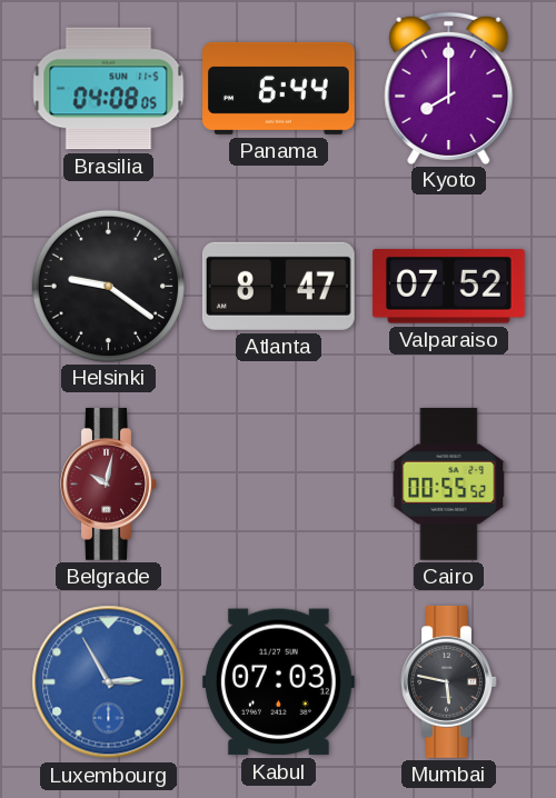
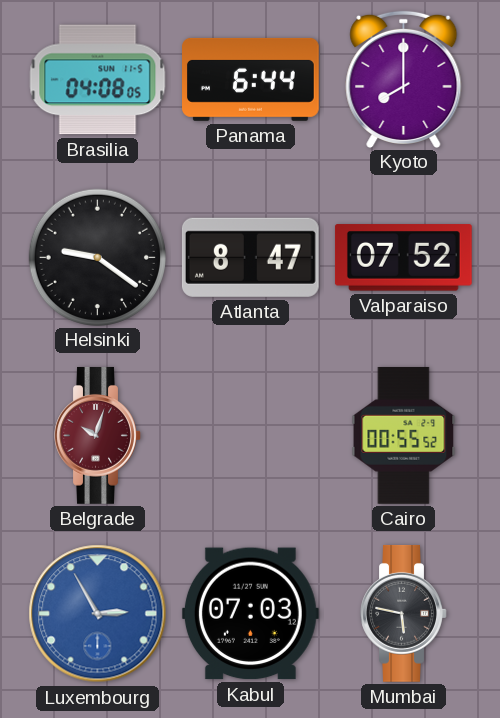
Belgrade: 10:02 -> 10:03 (98, 436)
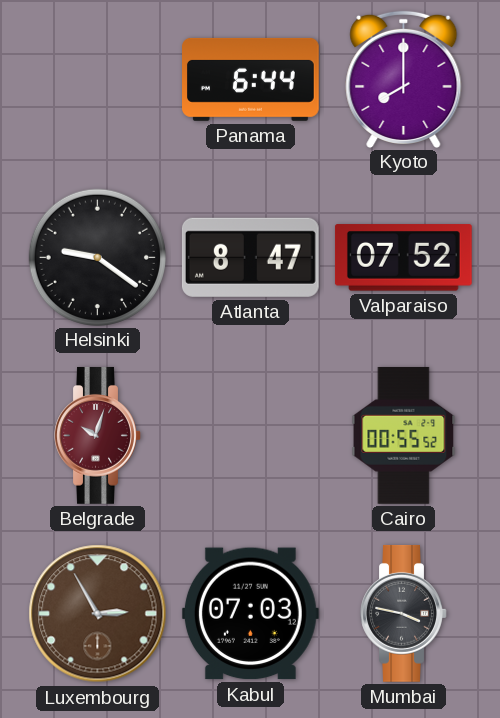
Brasilia: 04:08 -> none (98, 80)
Luxembourg dial: blue -> brown (98, 614)
Mumbai: 5:47 -> 3:47 (404, 614)
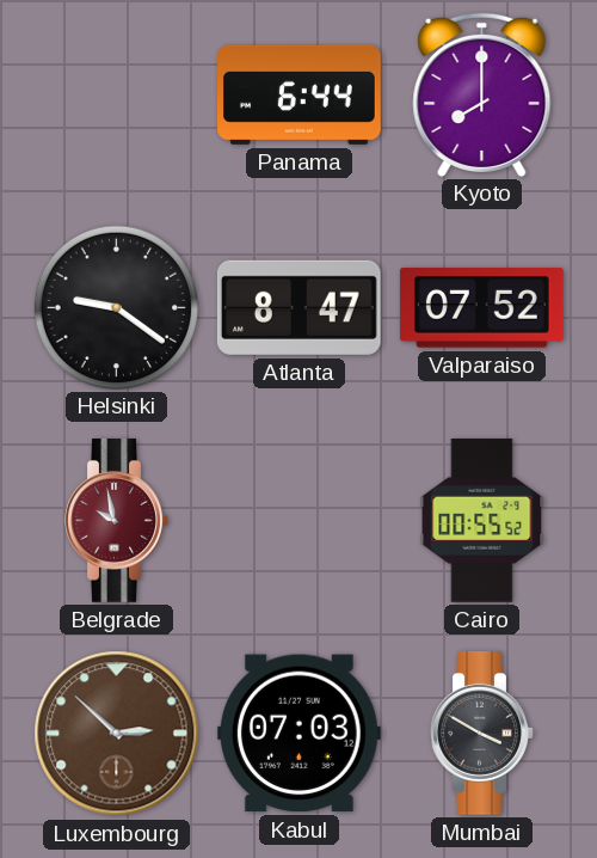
Belgrade: 10:03 -> 9:58 (117, 521)
Luxembourg: 2:55 -> 2:52 (117, 734)
Mumbai: 3:47 -> 3:50 (482, 734)
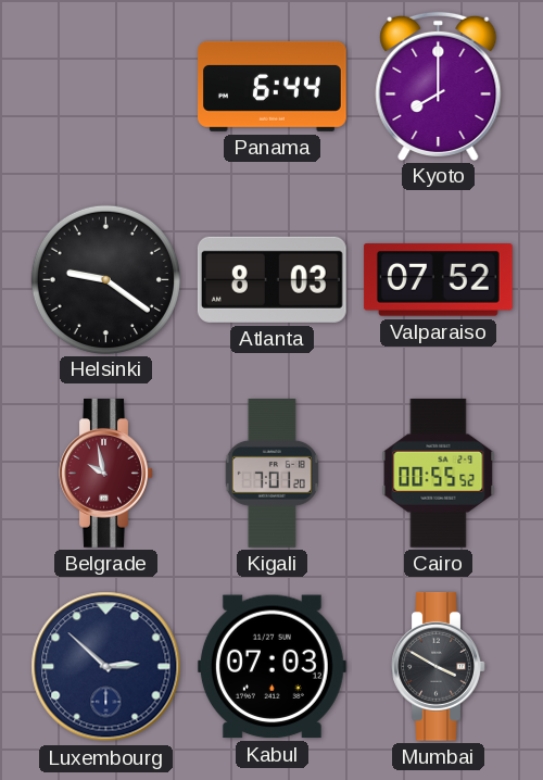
Atlanta: 8:47 -> 8:03 (271, 279)
Kigali: none -> 7:01 (271, 474)
Luxembourg dial: brown -> navy (106, 667)
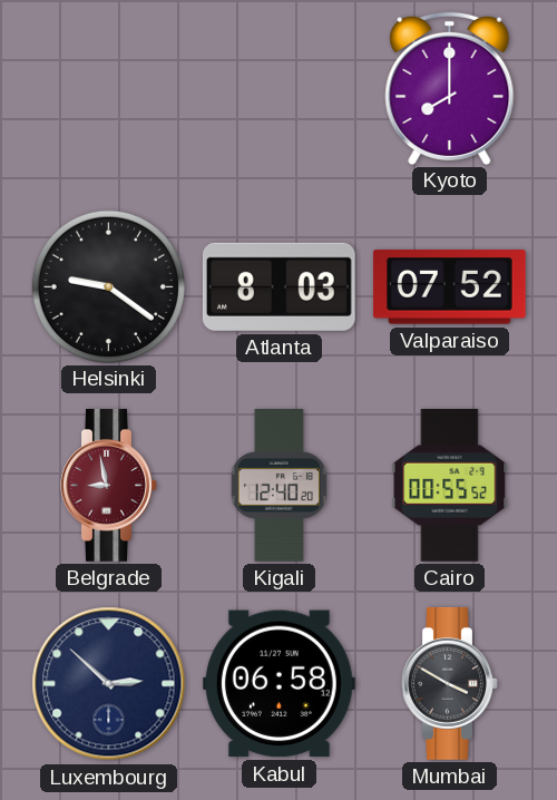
Panama: 6:44 -> none (273, 86)
Belgrade: 9:58 -> 8:58 (109, 486)
Kigali: 7:01 -> 12:40 (278, 486)
Kabul: 07:03 -> 06:58 (278, 684)
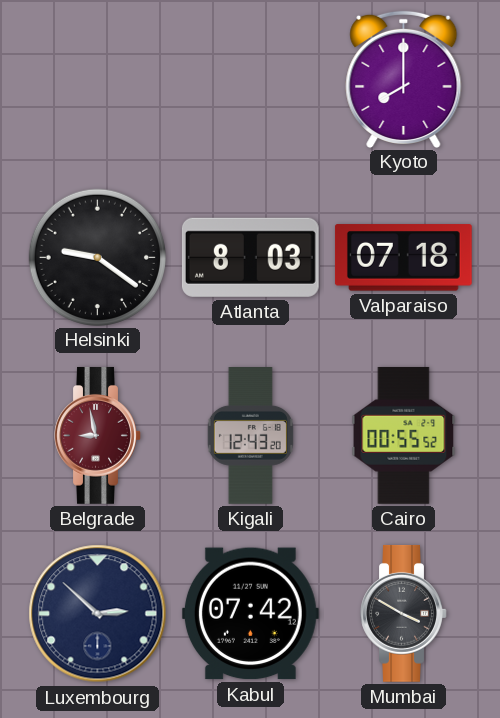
Valparaiso: 07:52 -> 07:18 (403, 258)
Kigali: 12:40 -> 12:43 (250, 436)
Kabul: 06:58 -> 07:42 (250, 614)
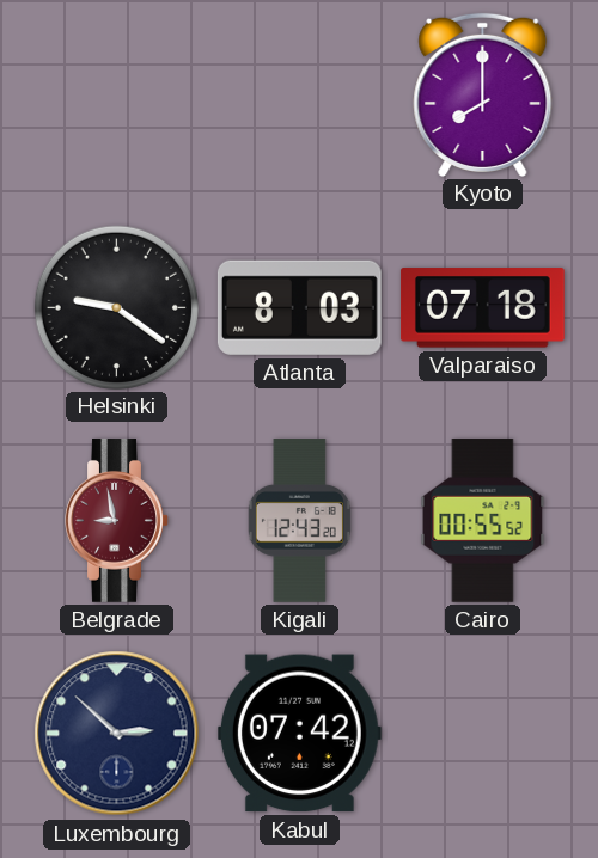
Mumbai: 3:50 -> none (404, 614)
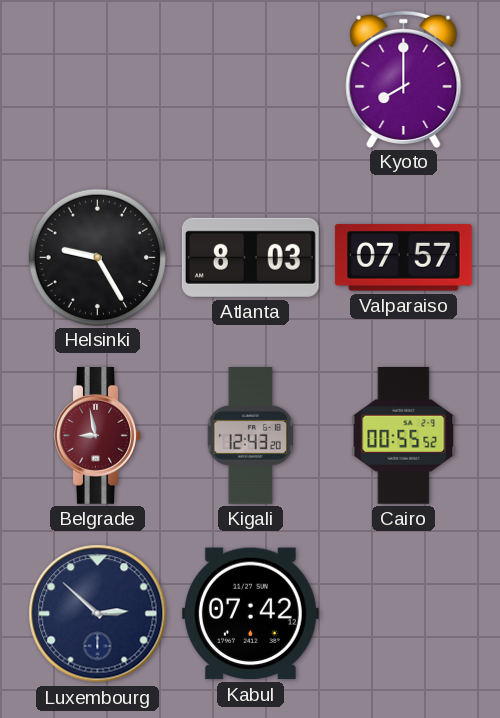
Helsinki: 9:21 -> 9:25 (97, 257)
Valparaiso: 07:18 -> 07:57 (403, 258)
